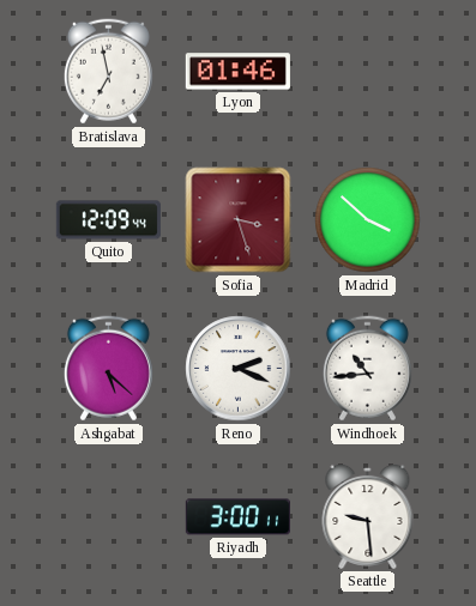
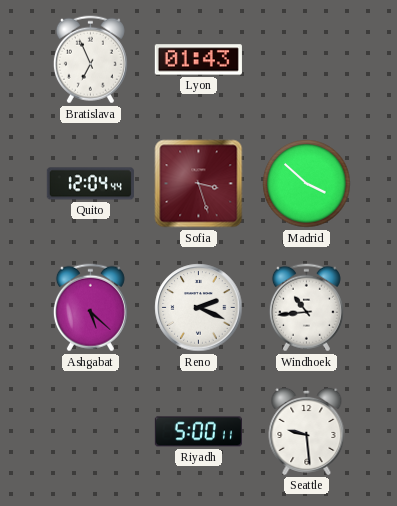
Bratislava: 6:58 -> 6:56 (90, 60)
Lyon: 01:46 -> 01:43 (198, 60)
Quito: 12:09 -> 12:04 (90, 184)
Riyadh: 3:00 -> 5:00 (198, 432)
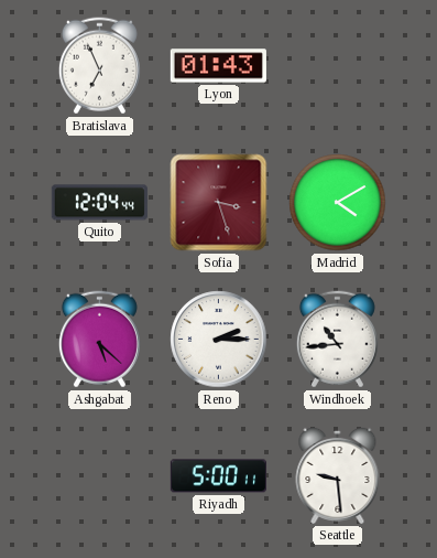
Madrid: 3:52 -> 4:10 (338, 203)
Reno: 2:19 -> 2:15 (219, 340)
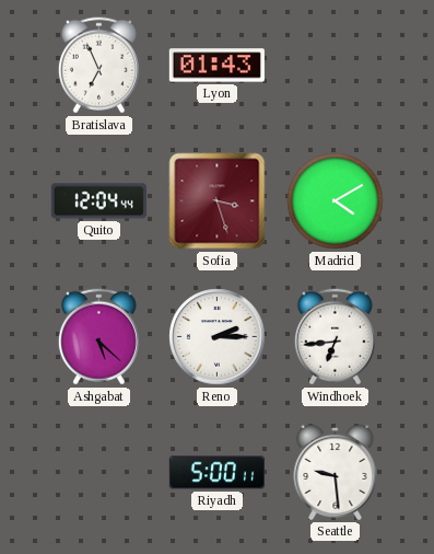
Windhoek: 10:44 -> 6:44 (335, 337)
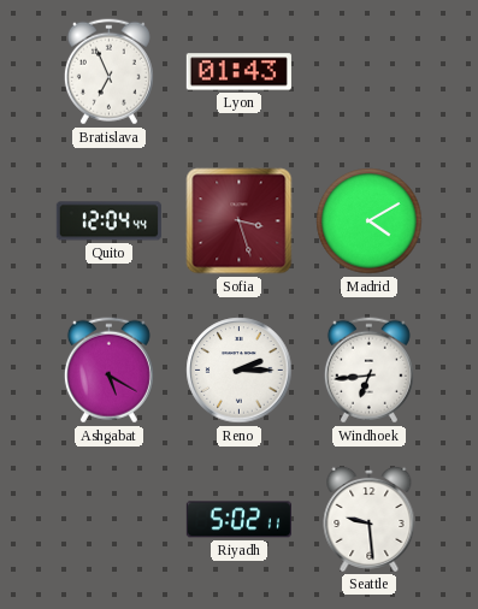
Ashgabat: 5:22 -> 5:20 (108, 371)
Riyadh: 5:00 -> 5:02 (238, 520)
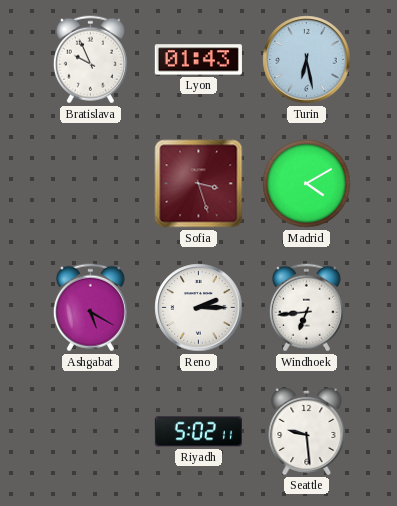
Bratislava: 6:56 -> 9:56 (90, 60)
Turin: none -> 6:28 (307, 60)
Quito: 12:04 -> none (108, 221)
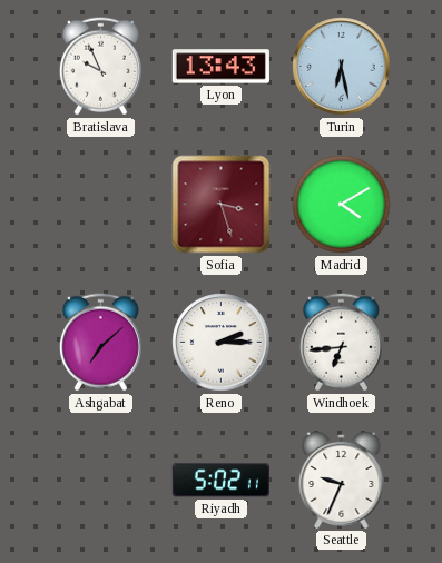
Lyon: 01:43 -> 13:43 (220, 67)
Ashgabat: 5:20 -> 7:08 (100, 343)
Seattle: 9:29 -> 9:34 (342, 480)
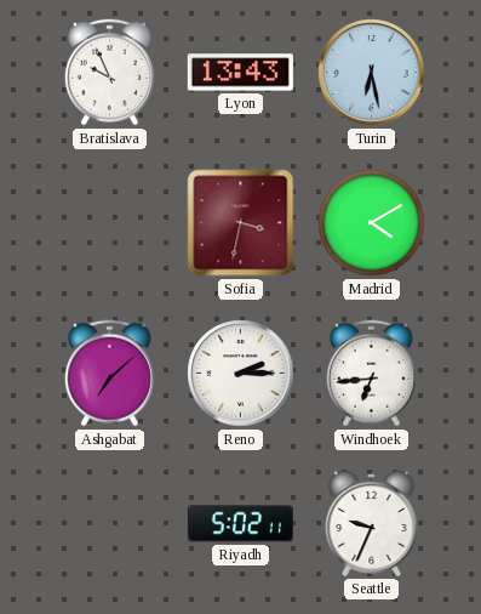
Sofia: 3:27 -> 3:32 (241, 223)
